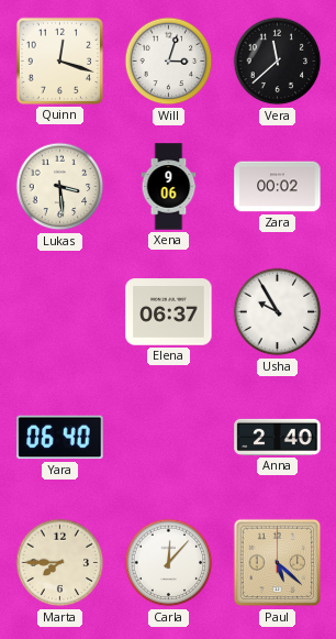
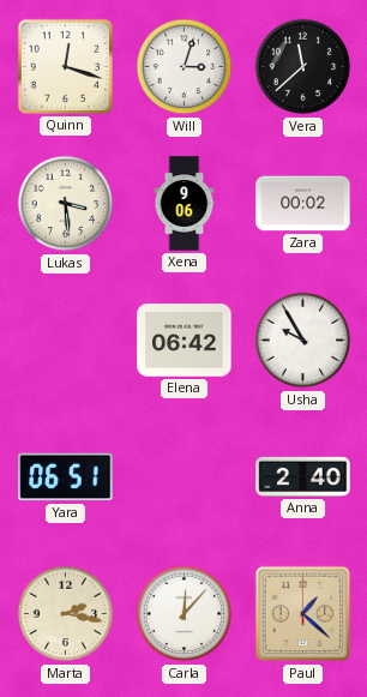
Elena: 06:37 -> 06:42 (185, 341)
Yara: 06:40 -> 06:51 (66, 477)
Marta: 7:45 -> 2:17 (66, 614)
Paul: 5:22 -> 1:22 (303, 614)
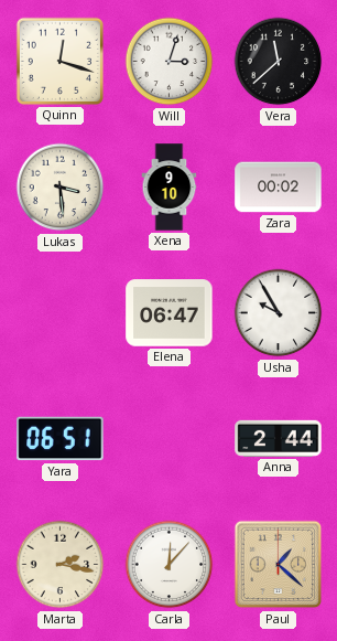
Xena: 9:06 -> 9:10 (170, 188)
Elena: 06:42 -> 06:47 (170, 313)
Anna: 2:40 -> 2:44 (279, 438)
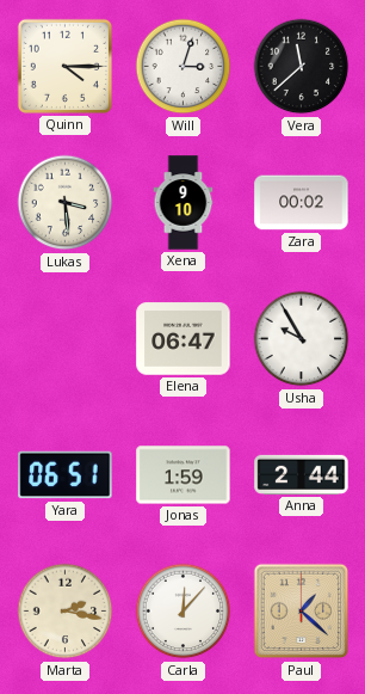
Quinn: 12:18 -> 4:15 (64, 66)
Jonas: none -> 1:59 (184, 475)
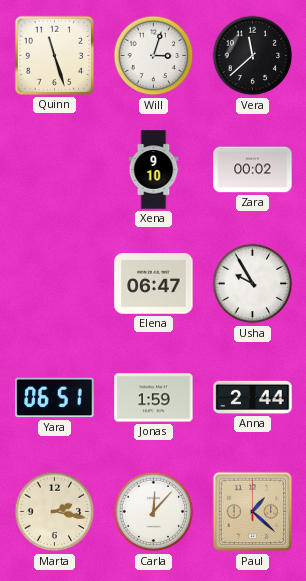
Quinn: 4:15 -> 11:27 (54, 55)
Lukas: 3:29 -> none (66, 203)
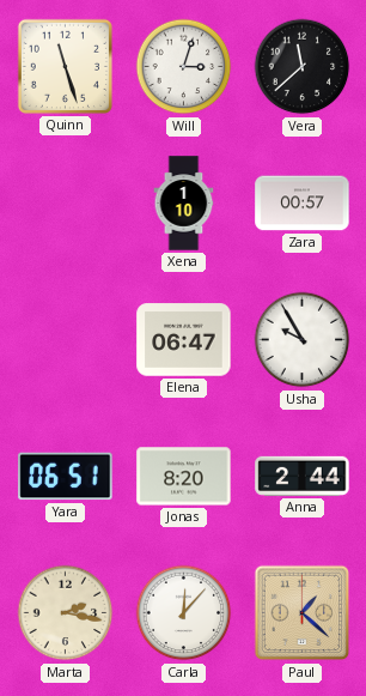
Xena: 9:10 -> 1:10 (184, 204)
Zara: 00:02 -> 00:57 (303, 204)
Jonas: 1:59 -> 8:20 (184, 477)
